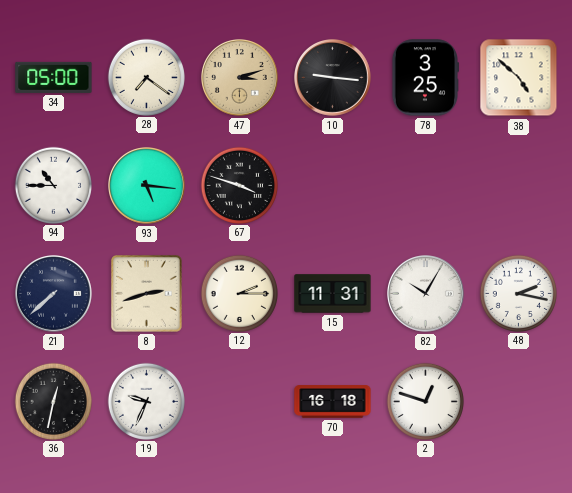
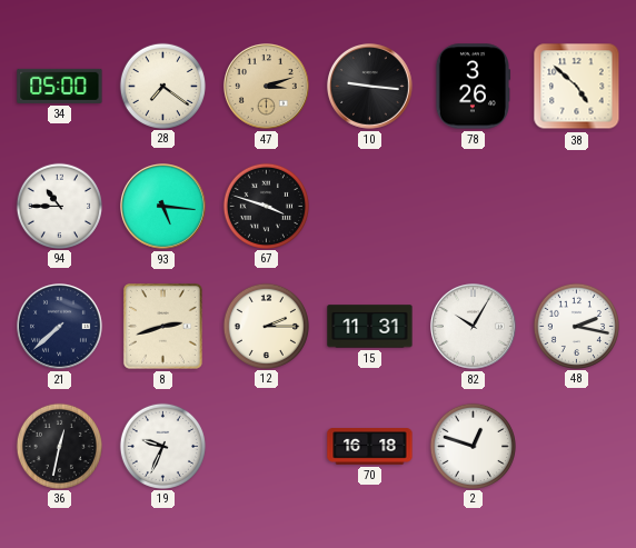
78: 3:25 -> 3:26 (471, 87)
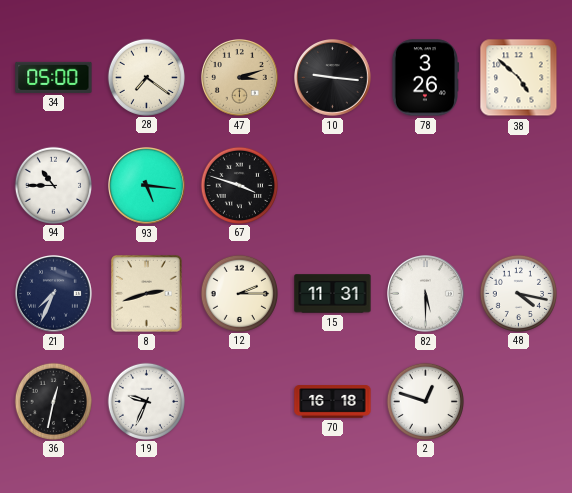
21: 7:38 -> 7:34 (54, 294)
82: 10:05 -> 5:30 (426, 294)
48: 2:17 -> 4:17 (518, 293)
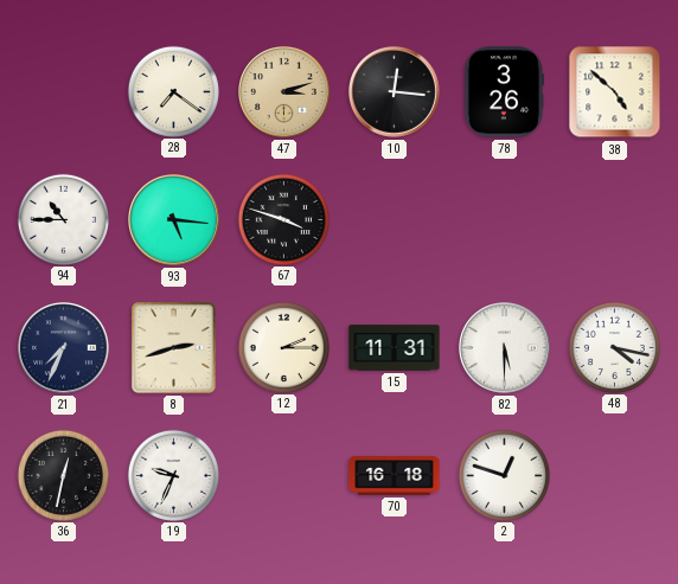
34: 05:00 -> none (54, 77)
10: 9:16 -> 12:16 (395, 92)
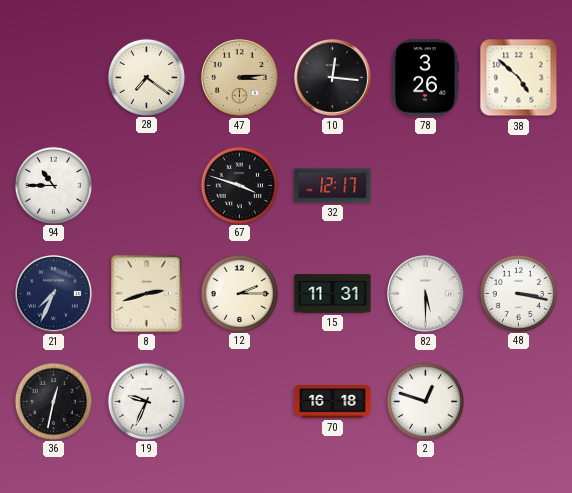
47: 3:12 -> 3:14 (240, 78)
93: 5:16 -> none (174, 220)
32: none -> 12:17 (333, 186)
48: 4:17 -> 3:17 (518, 293)
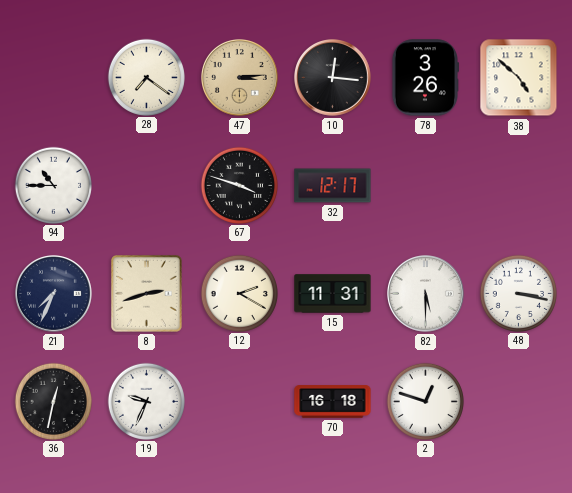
12: 2:15 -> 2:20 (239, 293)
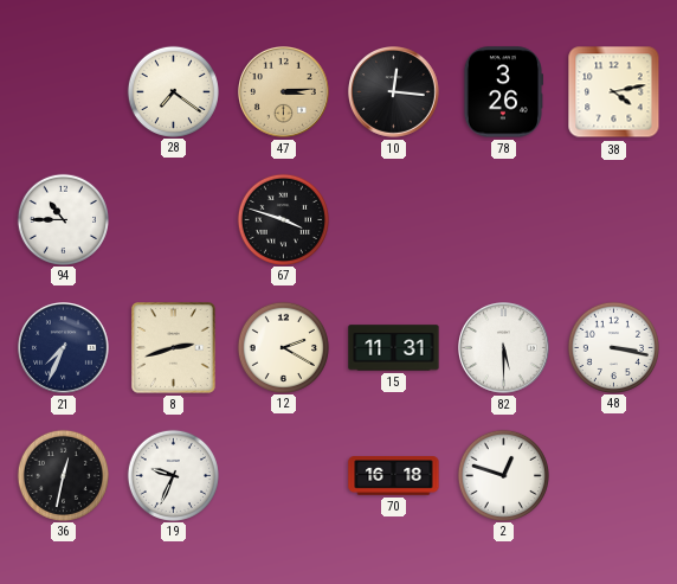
38: 4:52 -> 4:13 (614, 92)
32: 12:17 -> none (333, 186)
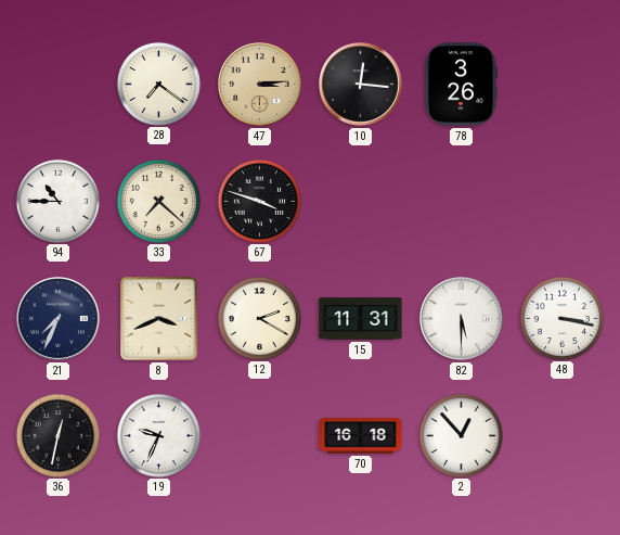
38: 4:13 -> none (614, 92)
33: none -> 7:22 (158, 201)
8: 2:42 -> 3:41 (158, 319)
2: 12:48 -> 12:53 (461, 435)
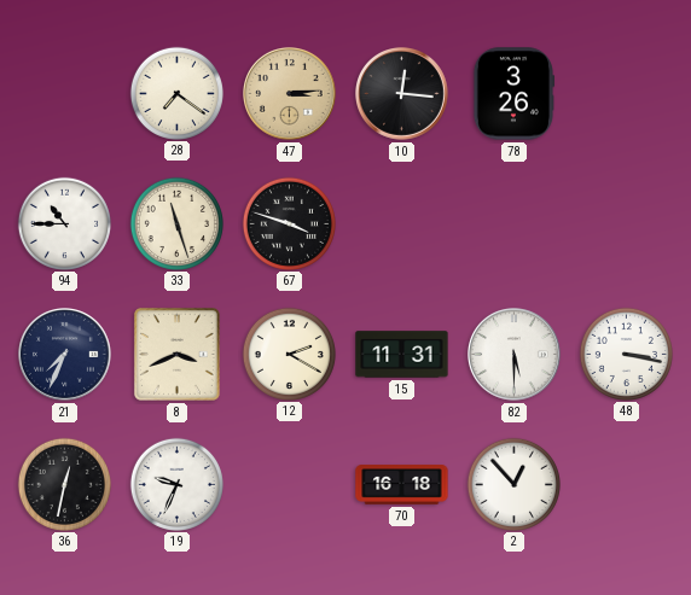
33: 7:22 -> 11:27 (176, 223)
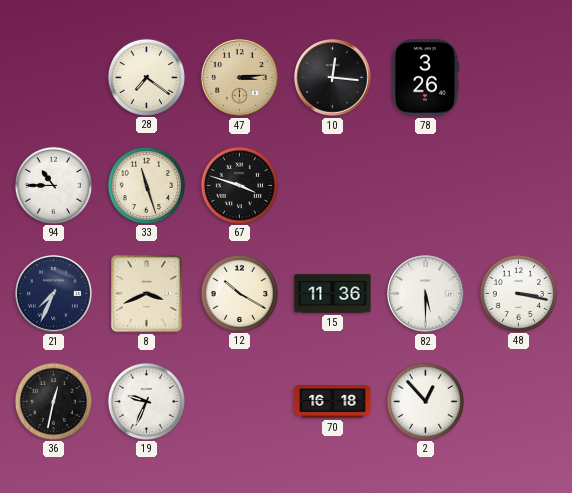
12: 2:20 -> 10:20 (239, 293)
15: 11:31 -> 11:36 (333, 294)
